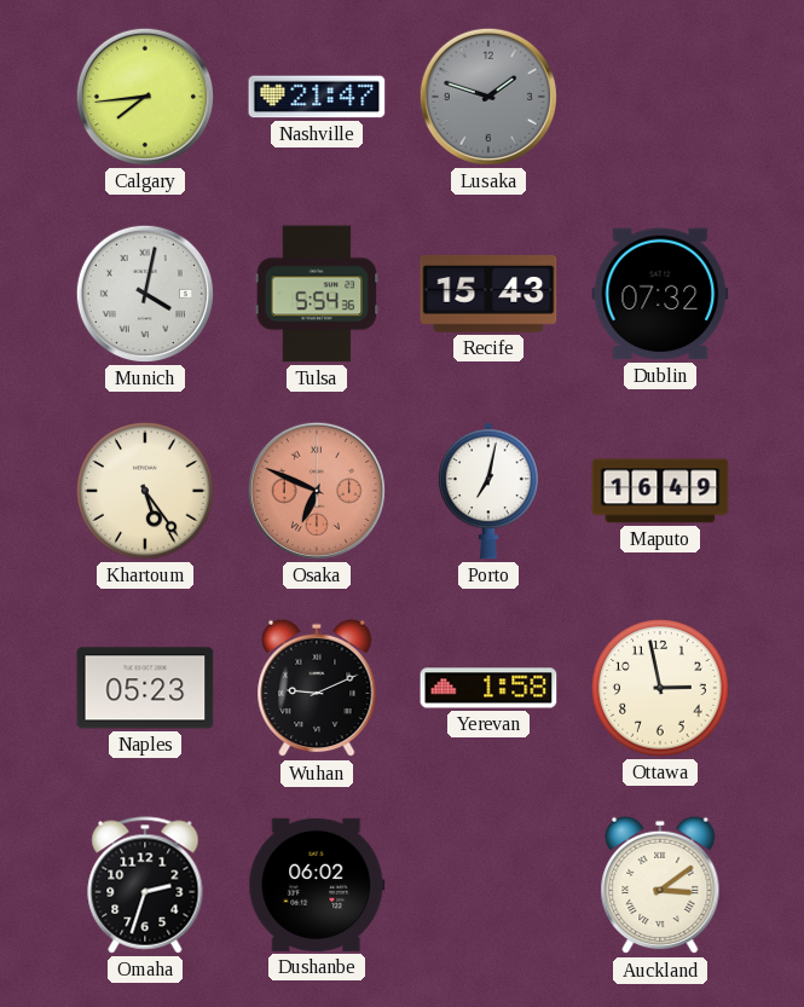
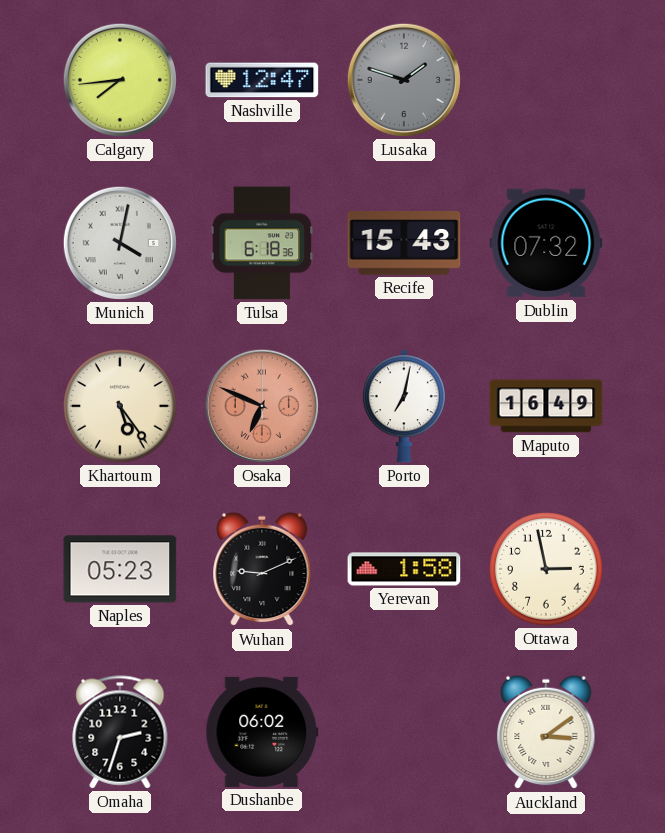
Nashville: 21:47 -> 12:47 (262, 80)
Tulsa: 5:54 -> 6:18 (262, 243)
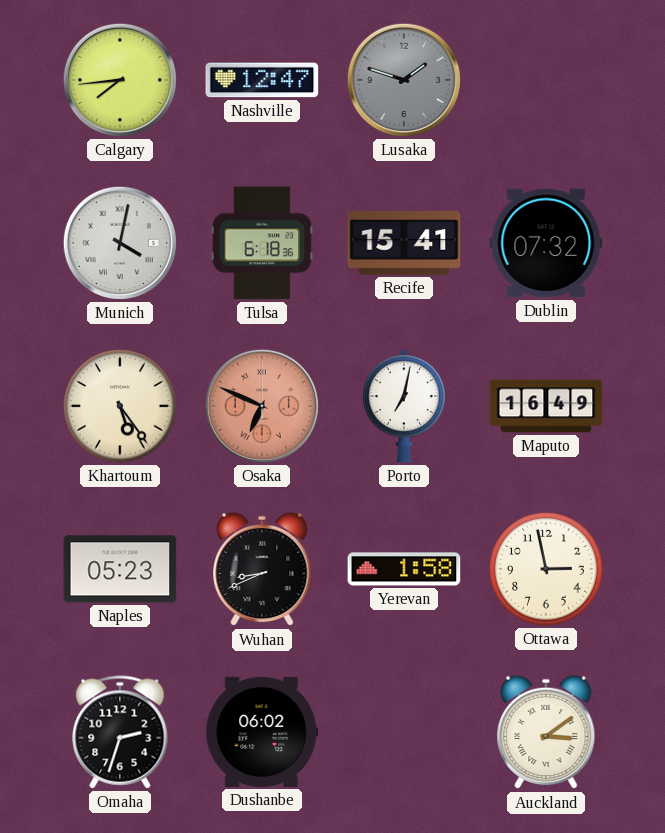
Recife: 15:43 -> 15:41 (404, 243)
Wuhan: 9:11 -> 8:41 (262, 569)
